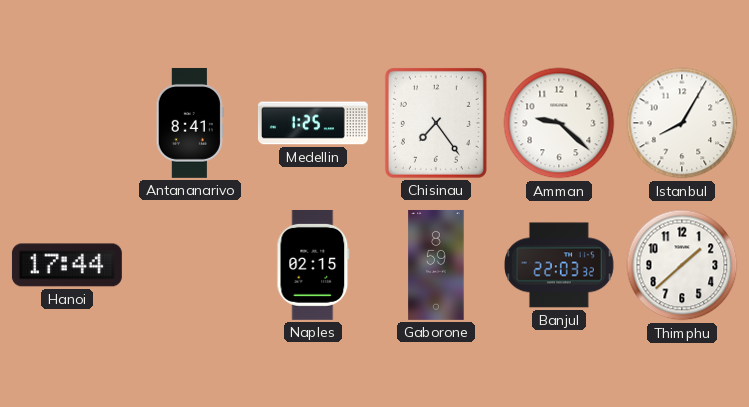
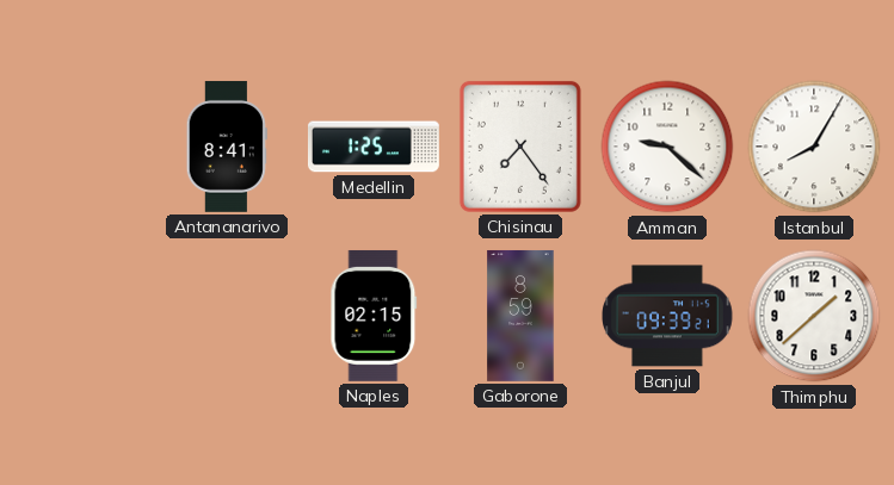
Hanoi: 17:44 -> none (67, 265)
Banjul: 22:03 -> 09:39 (668, 316)
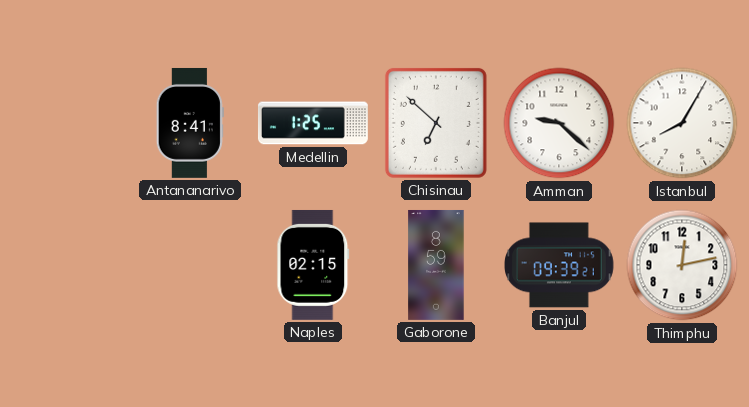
Chisinau: 7:24 -> 6:52 (436, 123)
Thimphu: 1:38 -> 12:13 (682, 265)
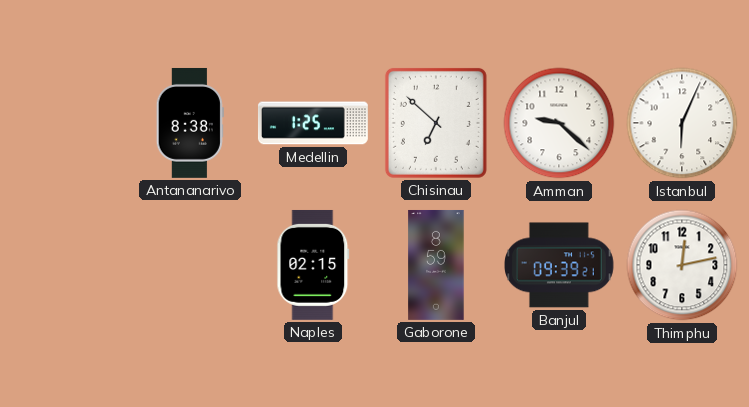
Antananarivo: 8:41 -> 8:38 (190, 123)
Istanbul: 8:05 -> 6:04 (682, 123)
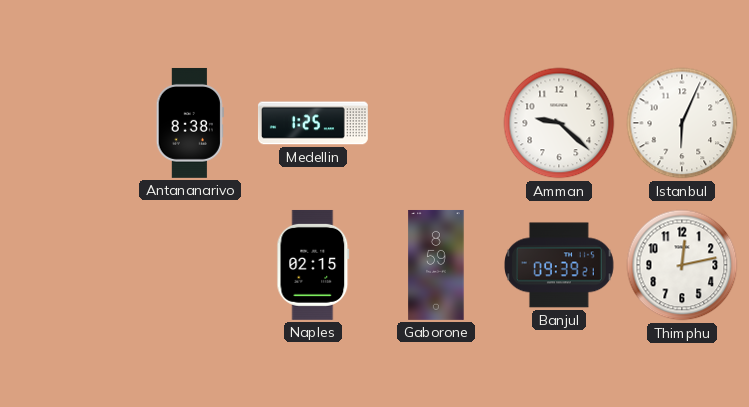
Chisinau: 6:52 -> none (436, 123)
